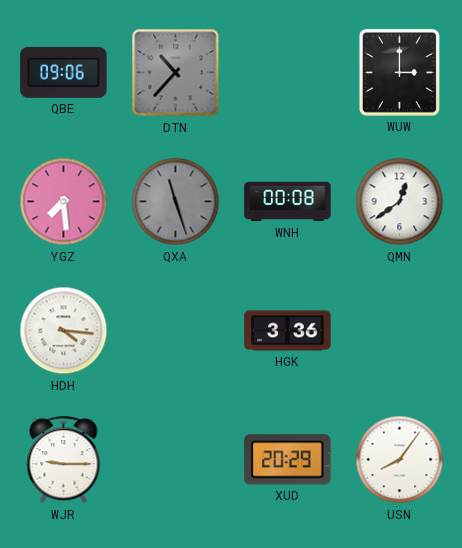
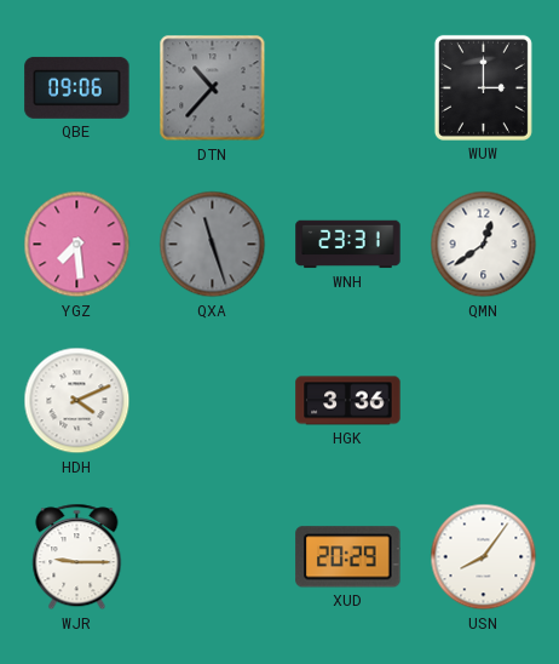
WNH: 00:08 -> 23:31 (348, 245)
HDH: 4:16 -> 4:11 (77, 401)
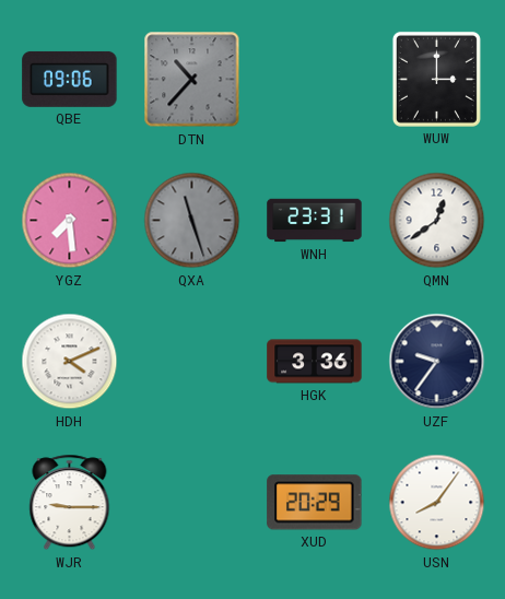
UZF: none -> 9:36 (437, 362)
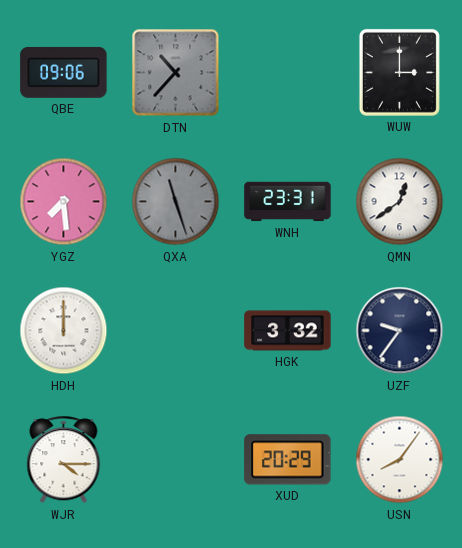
HDH: 4:11 -> 12:00 (64, 331)
HGK: 3:36 -> 3:32 (288, 331)
WJR: 9:15 -> 4:15 (64, 460)
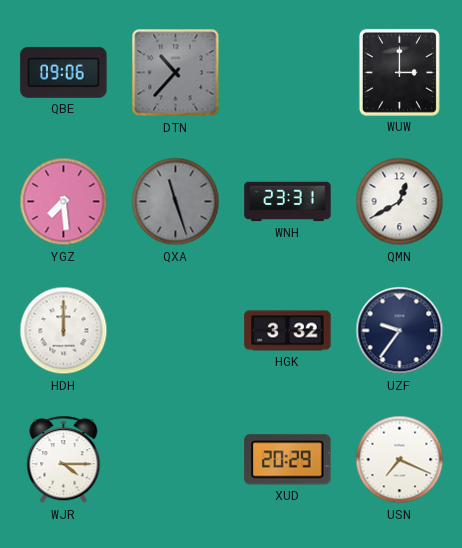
QMN: 12:39 -> 12:40 (400, 202)
USN: 8:06 -> 7:19 (400, 460)
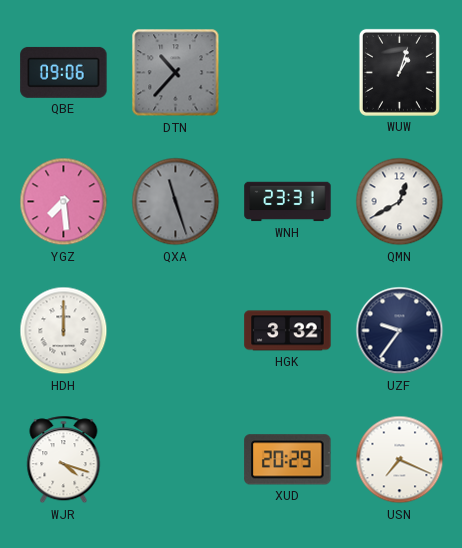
WUW: 3:00 -> 1:03 (399, 72)
WJR: 4:15 -> 4:18 (64, 460)
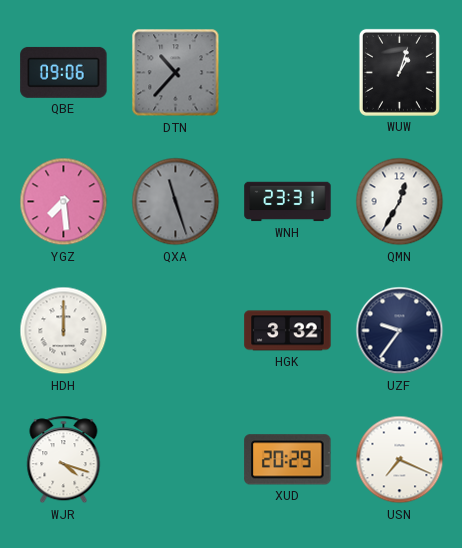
QMN: 12:40 -> 12:35 (400, 202)
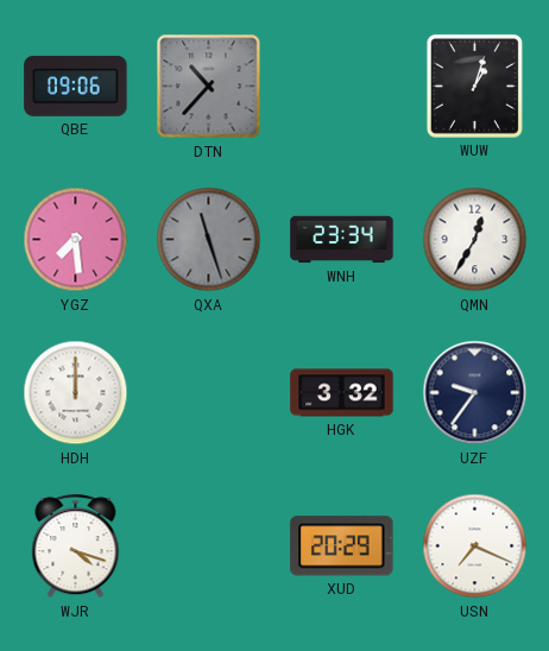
WNH: 23:31 -> 23:34 (342, 240)
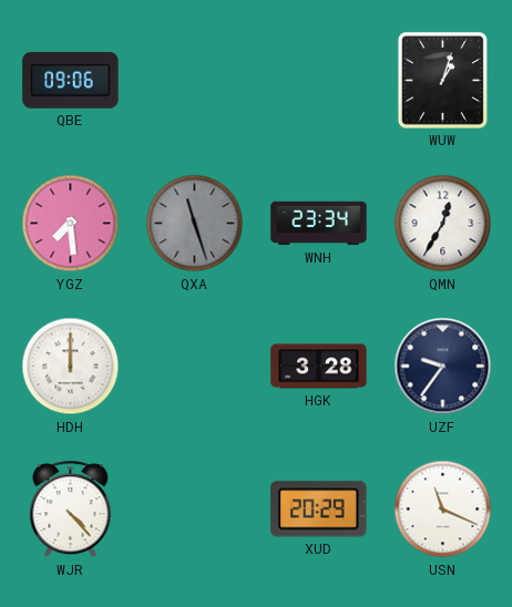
DTN: 10:37 -> none (209, 87)
HGK: 3:32 -> 3:28 (319, 367)
WJR: 4:18 -> 4:23 (71, 510)
USN: 7:19 -> 11:19 (443, 510)
